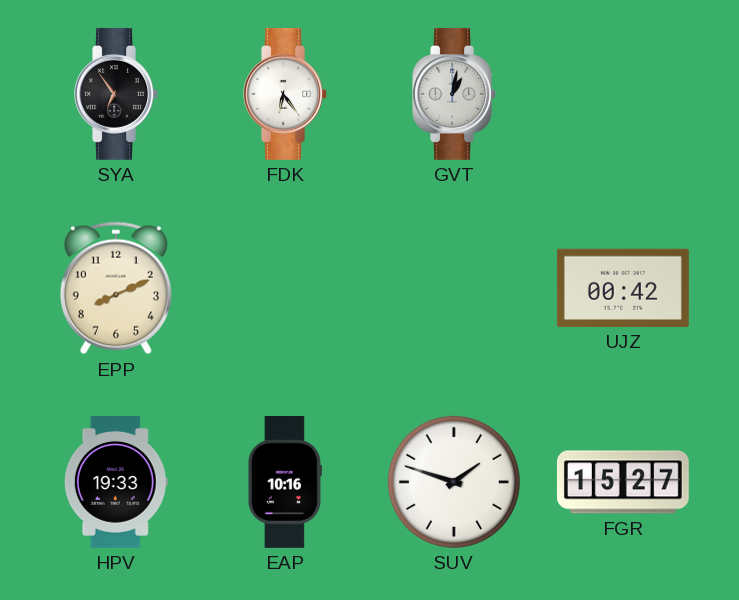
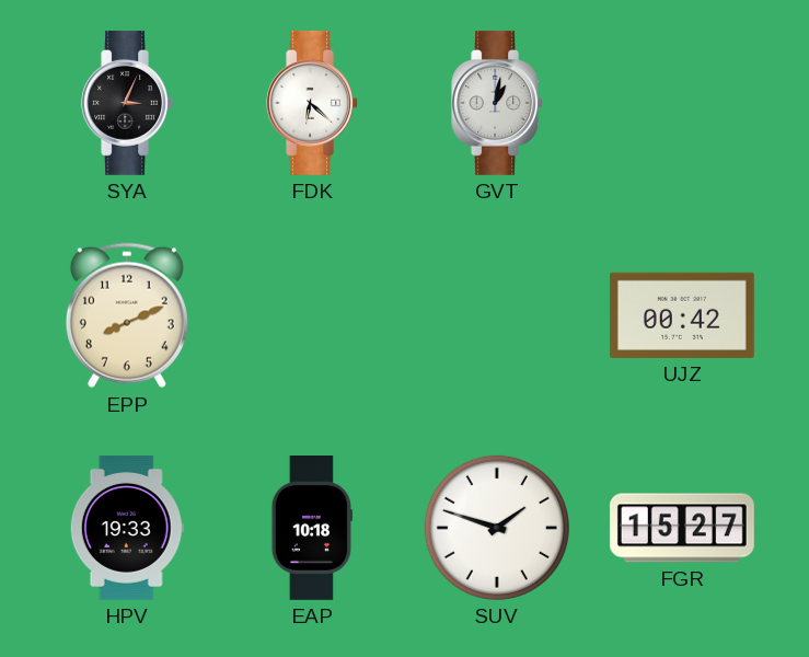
SYA: 6:54 -> 3:04 (127, 103)
FDK: 6:24 -> 6:22 (312, 103)
EAP: 10:16 -> 10:18 (312, 529)
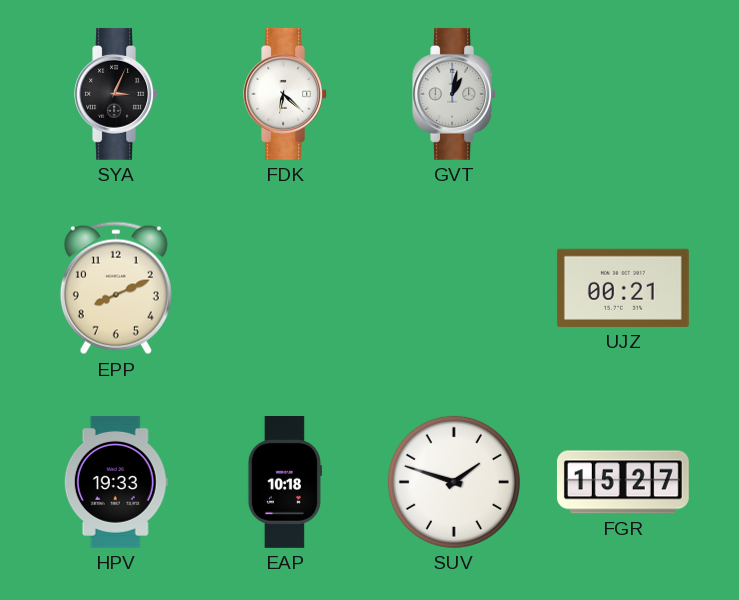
UJZ: 00:42 -> 00:21 (623, 288)
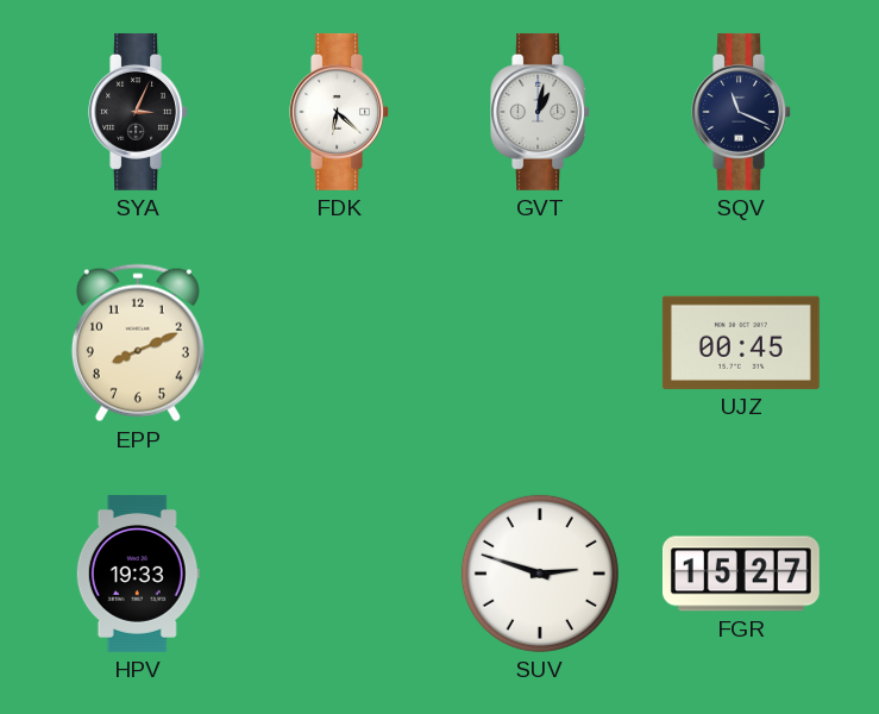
SQV: none -> 11:19 (741, 112)
UJZ: 00:21 -> 00:45 (741, 343)
EAP: 10:18 -> none (285, 483)
SUV: 1:48 -> 2:48 (540, 574)
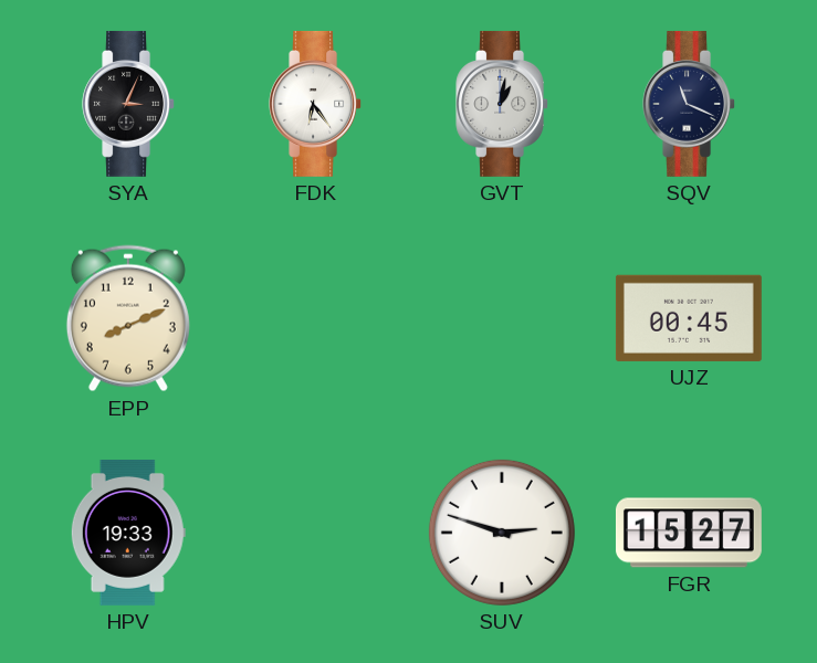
FDK: 6:22 -> 6:24 (315, 104)
